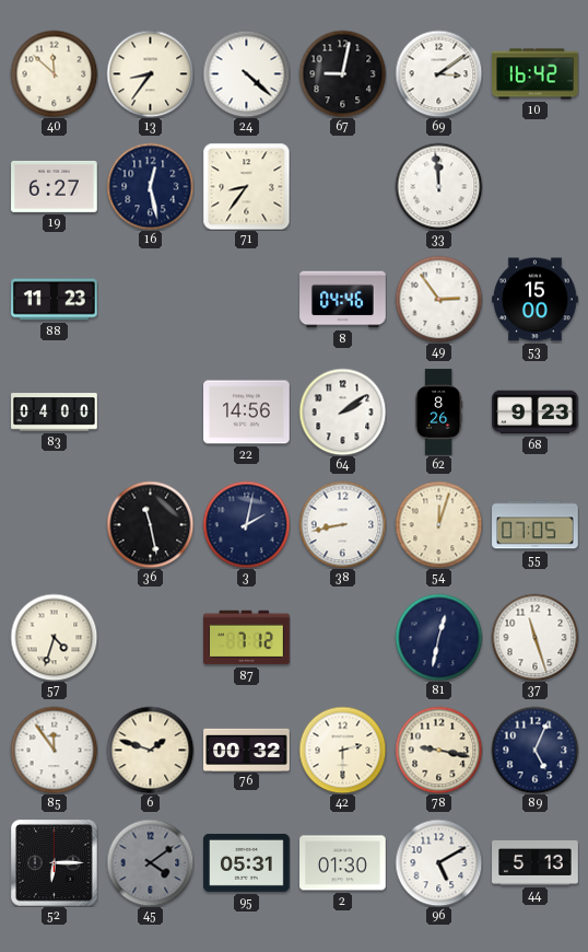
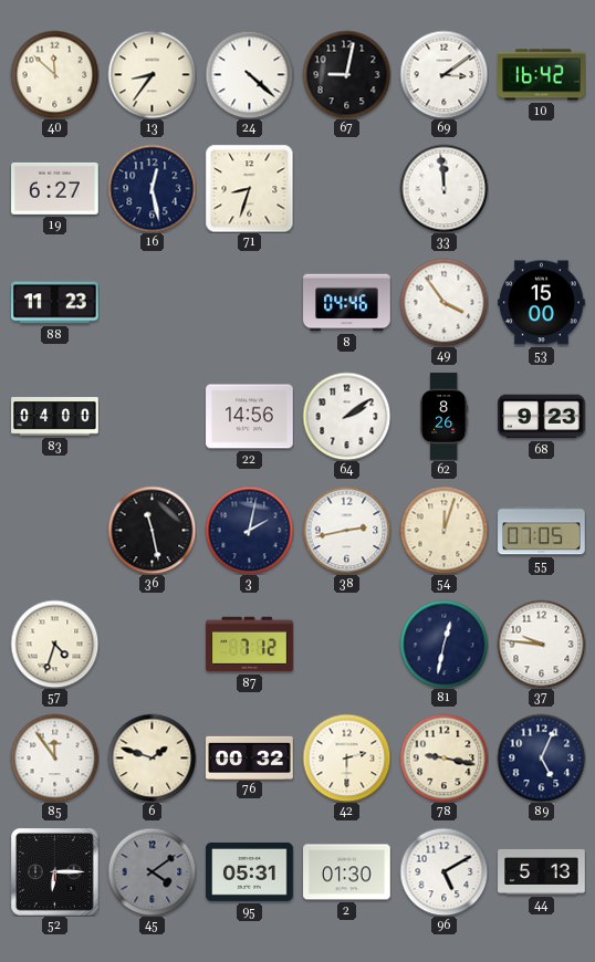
71: 8:36 -> 8:33 (249, 188)
49: 2:54 -> 3:54 (443, 302)
38: 8:43 -> 2:43 (346, 530)
37: 11:27 -> 9:46 (541, 644)
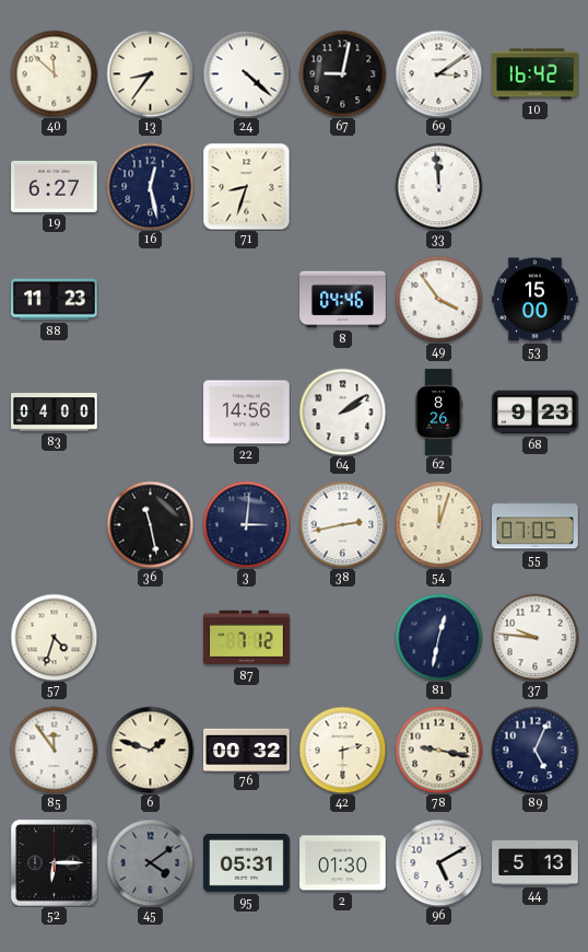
3: 2:02 -> 3:01 (246, 524)
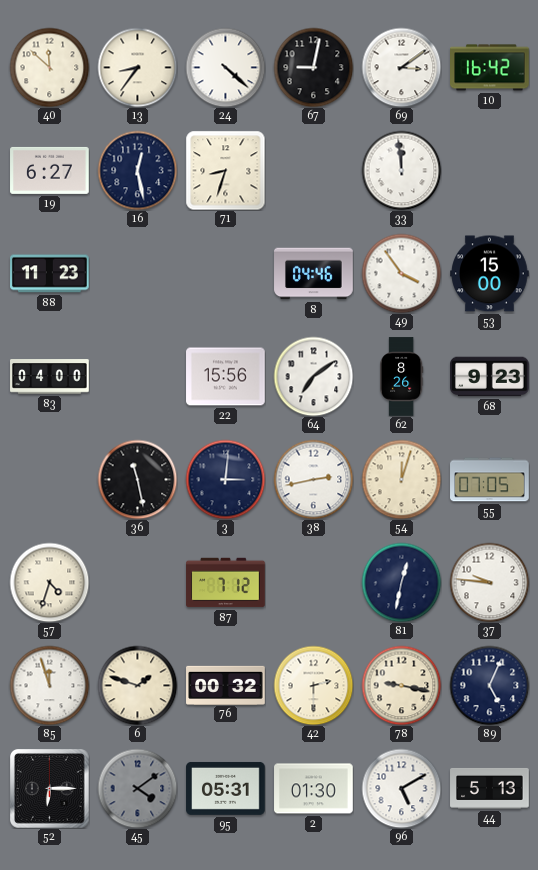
22: 14:56 -> 15:56 (226, 377)
64: 2:09 -> 7:09 (313, 376)
85: 11:54 -> 11:57 (49, 685)
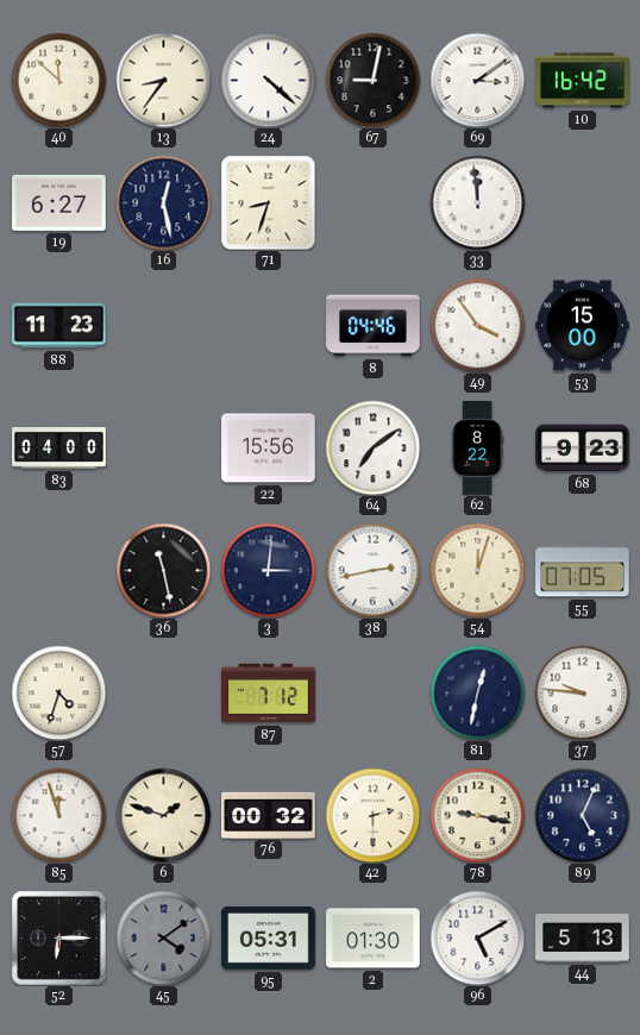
62: 8:26 -> 8:22 (477, 448)
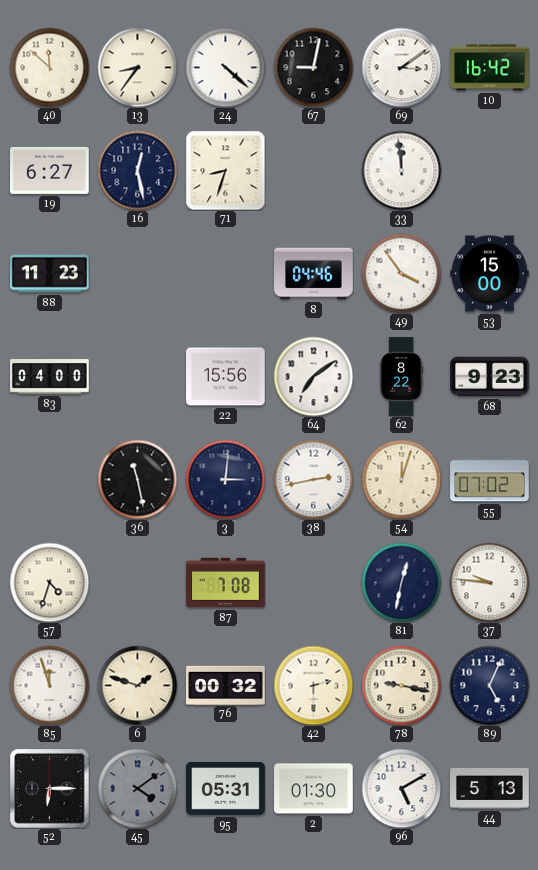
55: 07:05 -> 07:02 (490, 480)
87: 7:12 -> 7:08 (226, 583)
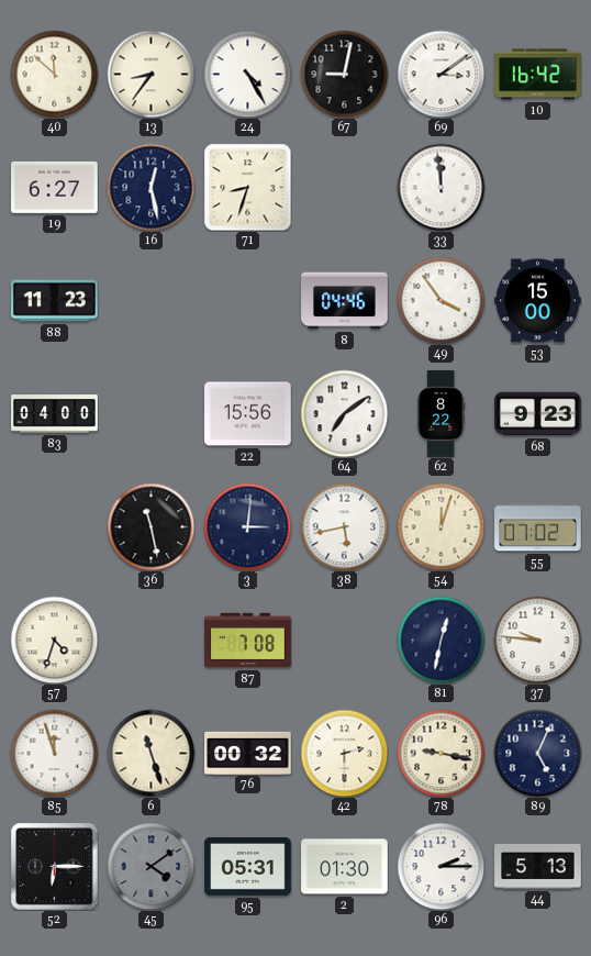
24: 4:22 -> 4:25 (247, 74)
38: 2:43 -> 5:43 (344, 526)
6: 1:48 -> 11:27 (150, 753)
96: 5:10 -> 2:15 (441, 866)
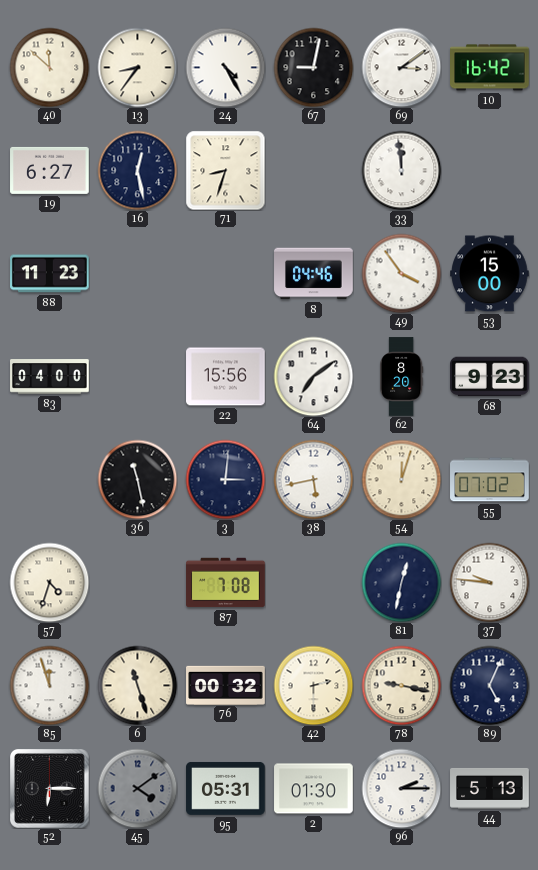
62: 8:22 -> 8:20 (401, 377)
